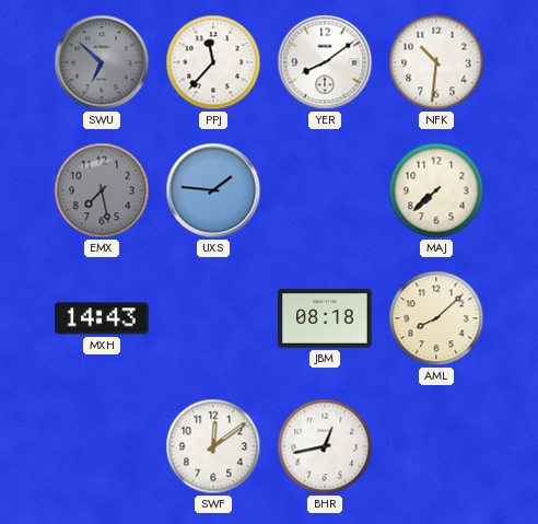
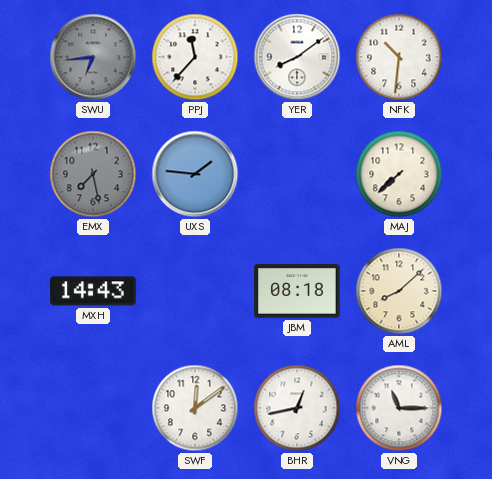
SWU: 6:52 -> 6:44 (93, 57)
VNG: none -> 11:15 (399, 408)
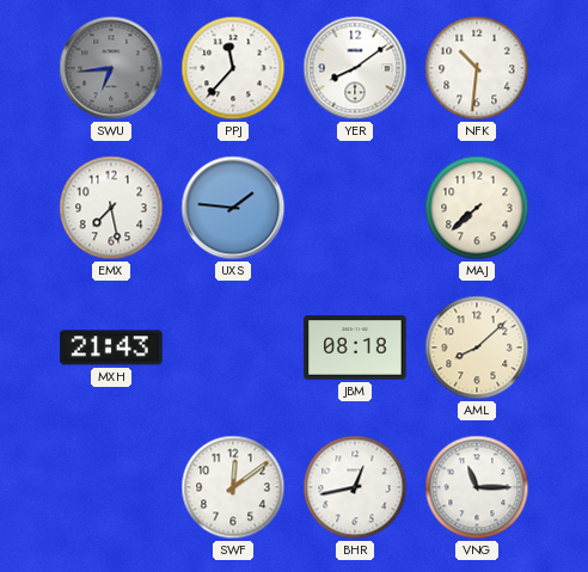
EMX dial: grey -> white (111, 208)
MXH: 14:43 -> 21:43 (111, 347)
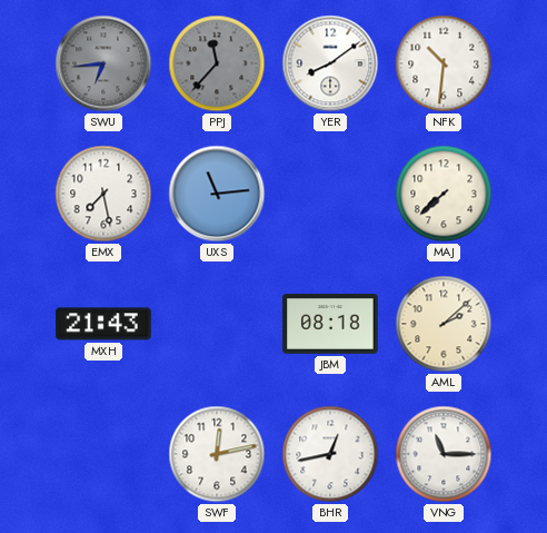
PPJ dial: white -> grey (217, 63)
UXS: 1:46 -> 11:14 (217, 194)
AML: 8:08 -> 2:08 (444, 324)
SWF: 12:09 -> 12:13 (217, 454)
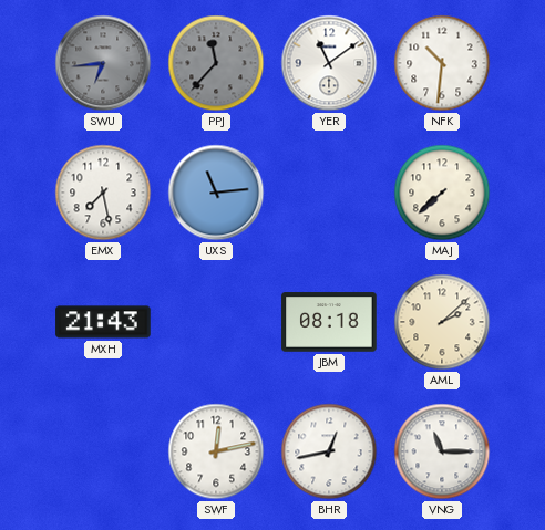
YER: 8:09 -> 11:09 (329, 63)
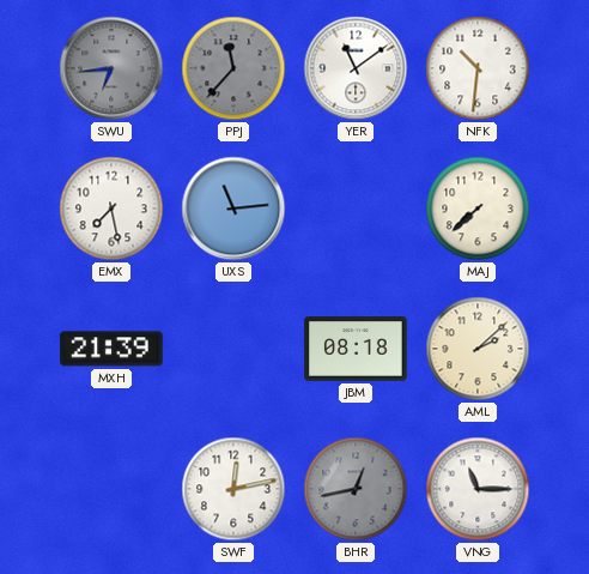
MXH: 21:43 -> 21:39 (111, 349)
BHR dial: white -> grey (356, 489)
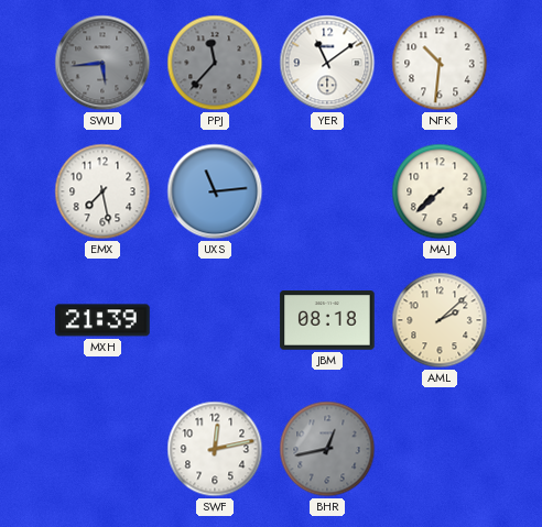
SWU: 6:44 -> 5:44 (102, 63)
VNG: 11:15 -> none (478, 489)
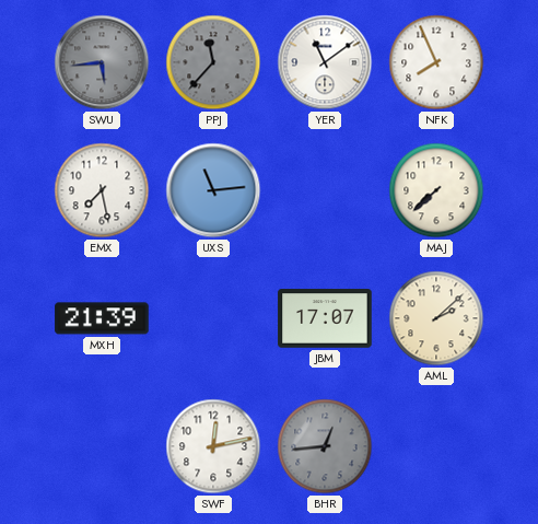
NFK: 10:31 -> 7:56 (436, 62)
JBM: 08:18 -> 17:07 (325, 318)
BHR: 12:43 -> 12:44 (325, 446)
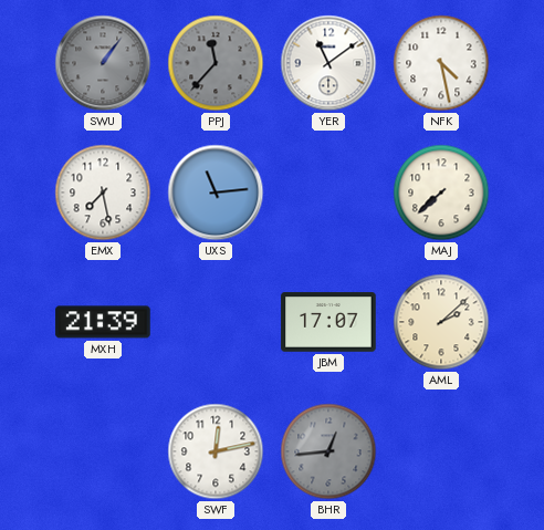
SWU: 5:44 -> 1:06 (103, 63)
NFK: 7:56 -> 4:28 (441, 63)
